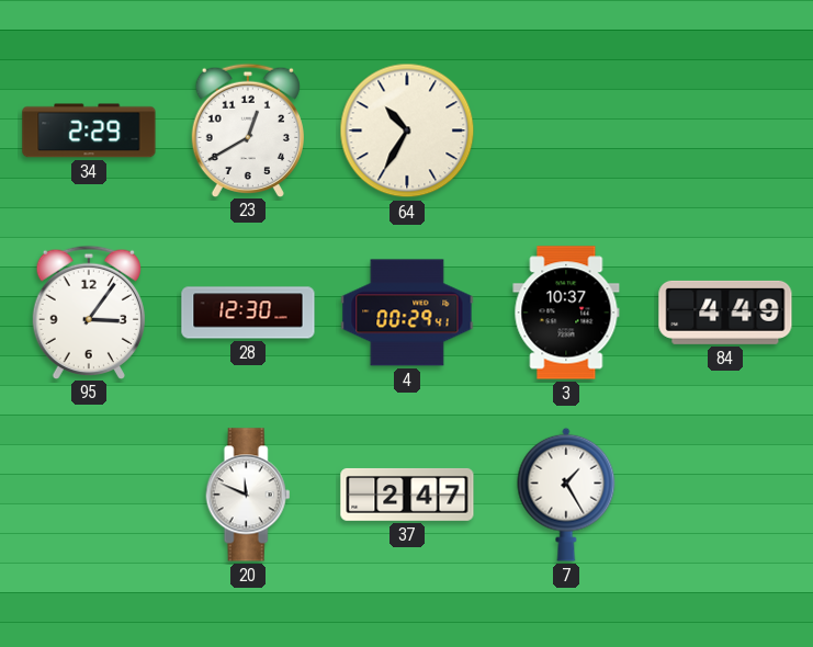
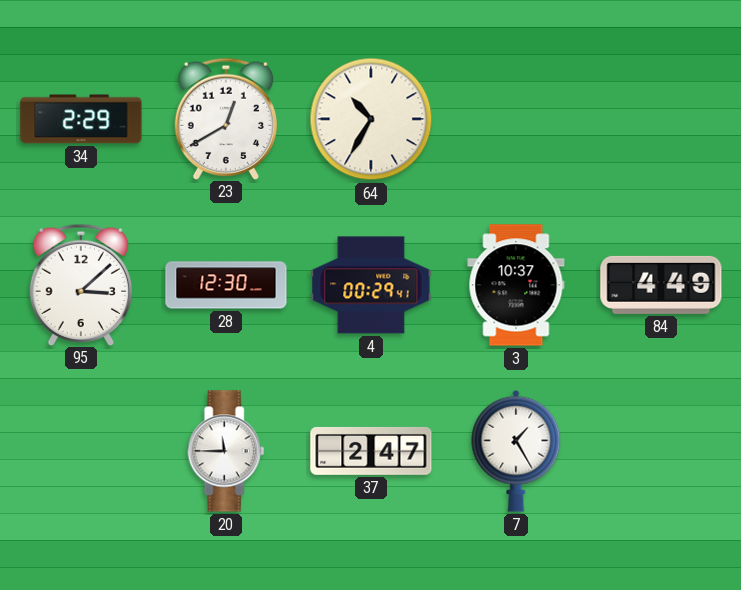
95: 3:06 -> 3:08 (80, 284)
20: 11:49 -> 11:45 (226, 451)
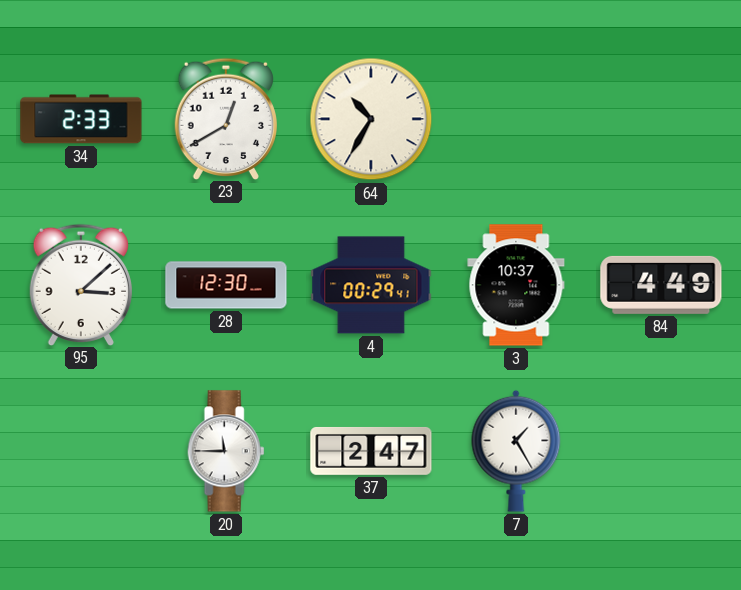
34: 2:29 -> 2:33 (81, 119)
